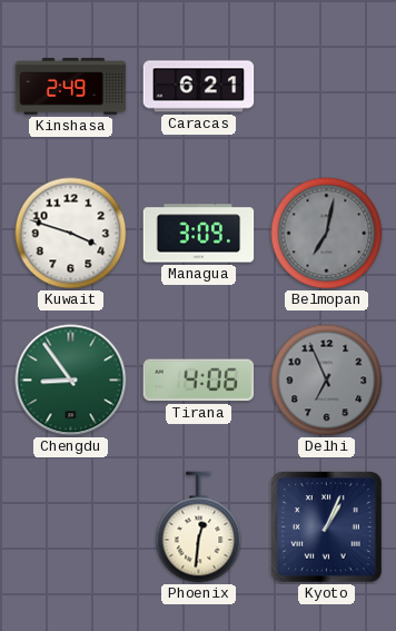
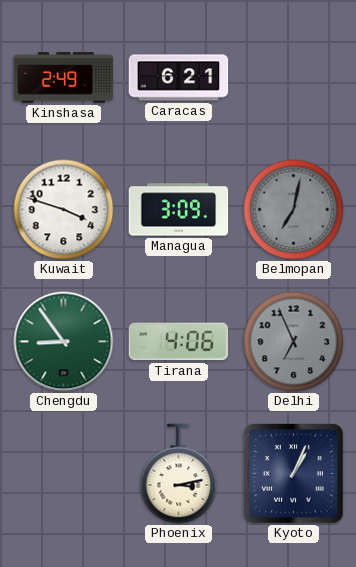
Phoenix: 12:31 -> 3:13 (179, 474)
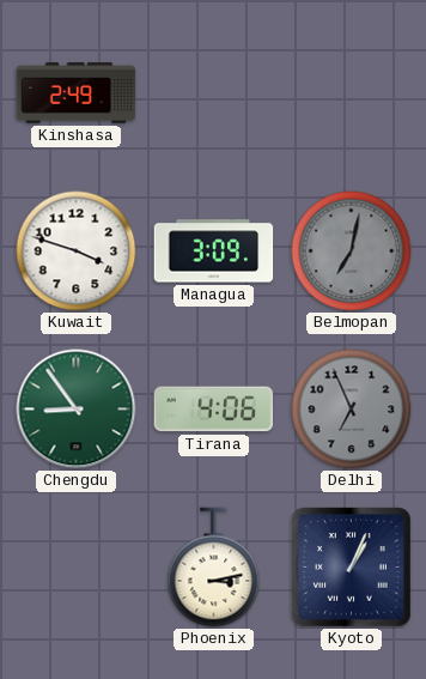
Caracas: 6:21 -> none (179, 78)
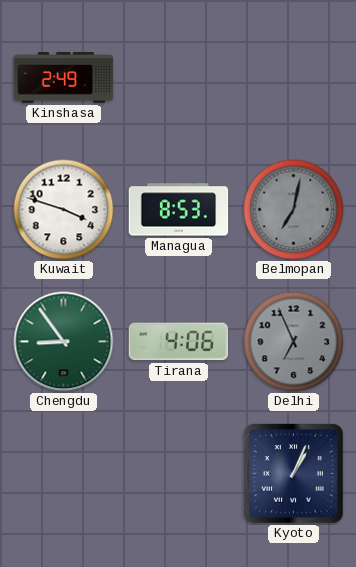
Managua: 3:09 -> 8:53 (179, 210)
Phoenix: 3:13 -> none (214, 568)
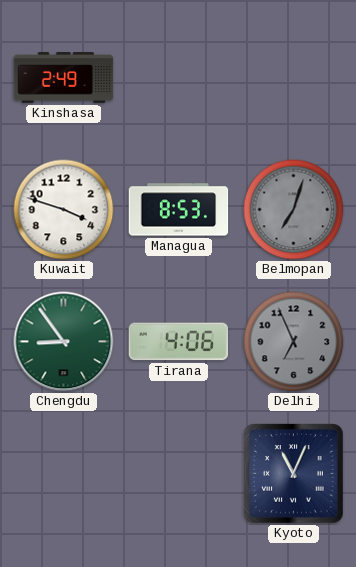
Belmopan: 7:02 -> 7:03 (294, 210)
Kyoto: 1:04 -> 11:04 (294, 474)
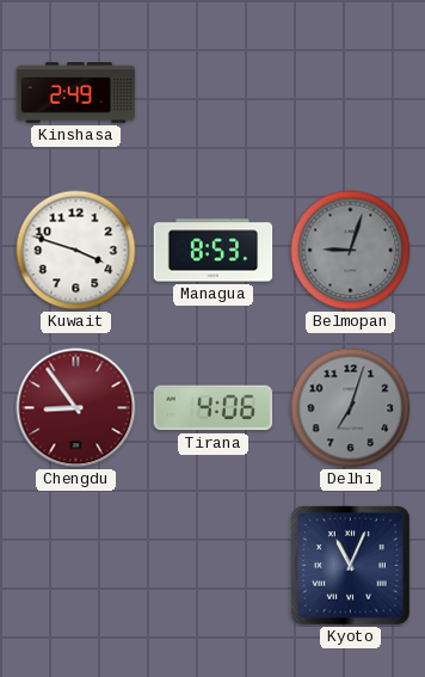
Belmopan: 7:03 -> 9:03 (351, 251)
Chengdu dial: green -> burgundy (76, 408)
Delhi: 6:56 -> 7:03 (351, 408)
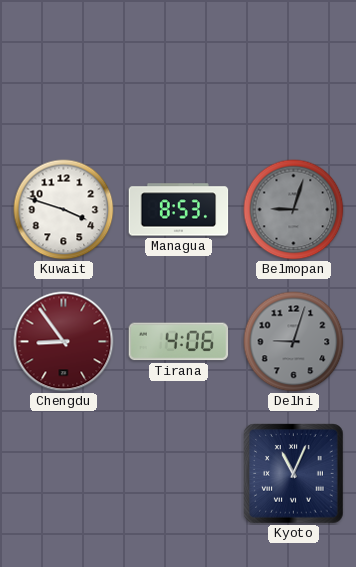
Kinshasa: 2:49 -> none (76, 93)
Delhi: 7:03 -> 9:03 (294, 342)
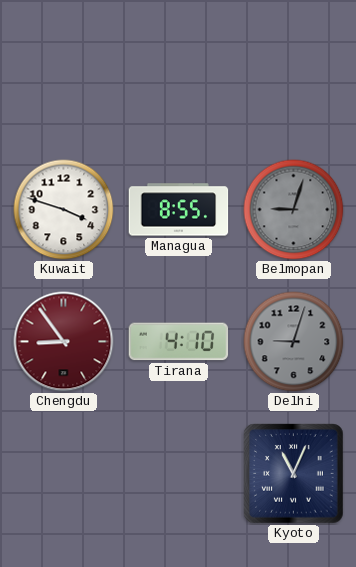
Managua: 8:53 -> 8:55 (179, 210)
Tirana: 4:06 -> 4:10 (179, 342)
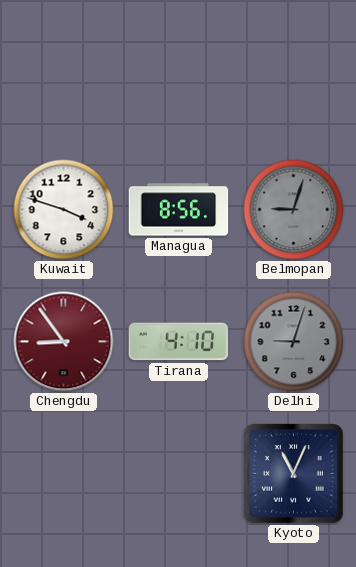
Managua: 8:55 -> 8:56 (179, 210)
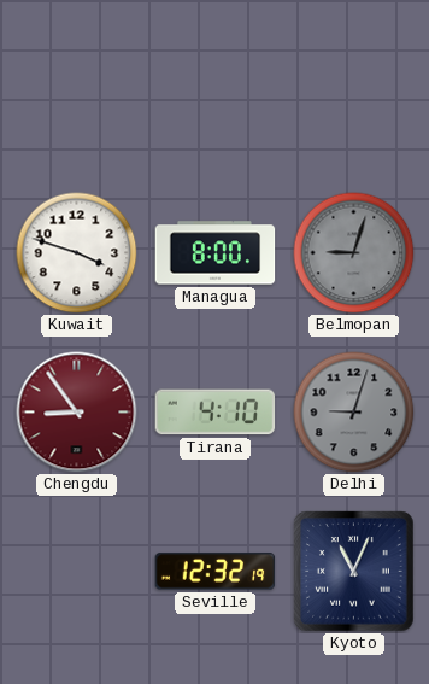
Managua: 8:56 -> 8:00 (216, 253)
Seville: none -> 12:32 (216, 572)
